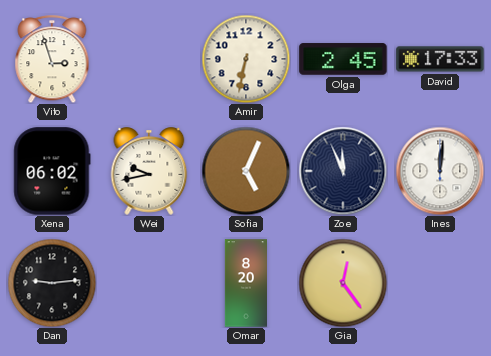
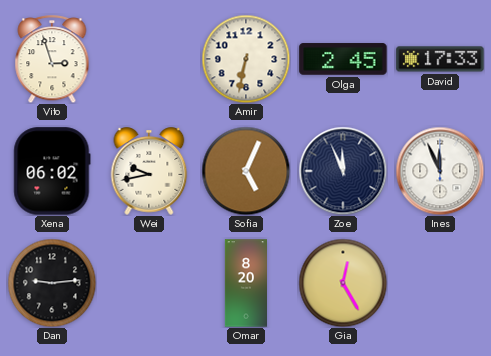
Ines: 12:01 -> 11:56 (440, 171)
Gia: 12:24 -> 12:25 (343, 283)
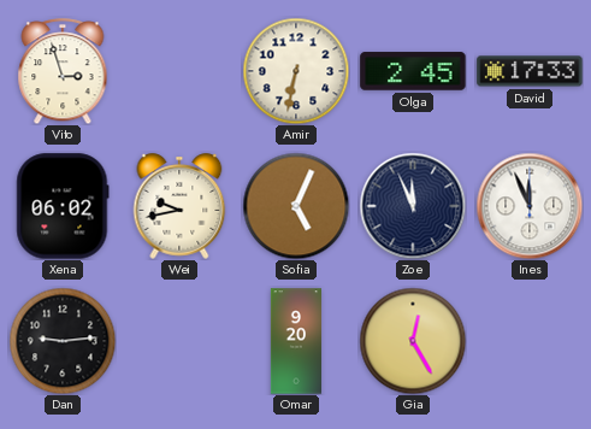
Omar: 8:20 -> 9:20 (295, 341)
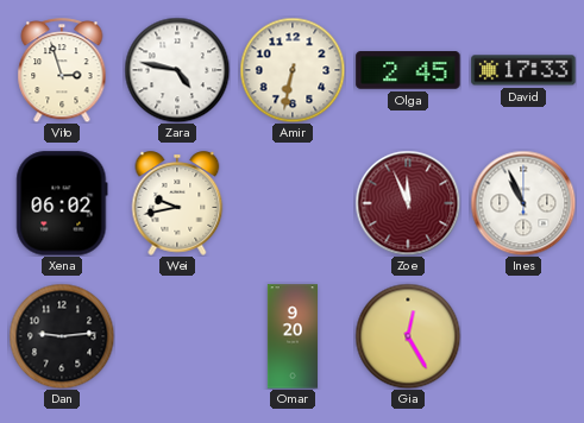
Zara: none -> 4:47 (177, 70)
Sofia: 5:04 -> none (296, 206)
Zoe dial: navy -> burgundy (408, 203)
Ines: 11:56 -> 10:56 (523, 203)
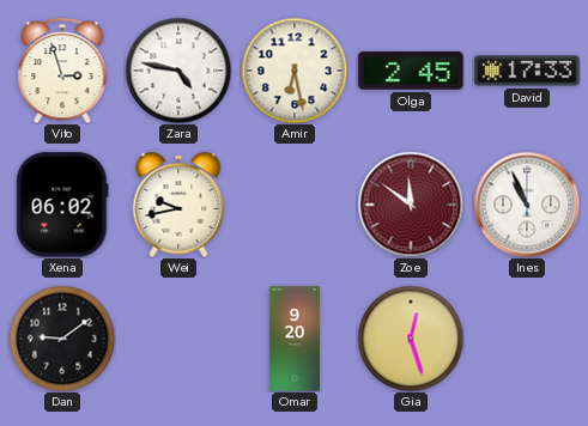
Amir: 6:32 -> 6:28 (295, 71)
Zoe: 11:56 -> 11:51 (411, 205)
Dan: 9:14 -> 9:09 (62, 339)
Gia: 12:25 -> 12:27 (411, 339)
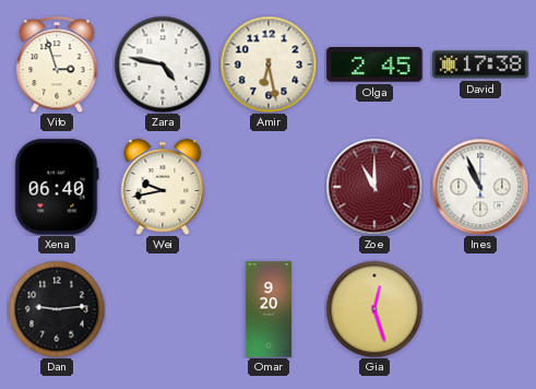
David: 17:33 -> 17:38 (480, 64)
Xena: 06:02 -> 06:40 (57, 187)
Zoe: 11:51 -> 11:00 (374, 187)
Dan: 9:09 -> 9:14 (57, 309)
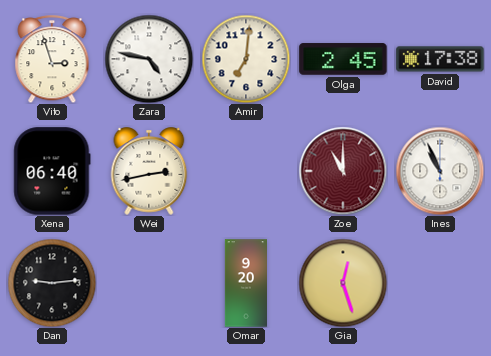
Amir: 6:28 -> 7:01 (246, 59)
Wei: 9:43 -> 2:43 (149, 171)
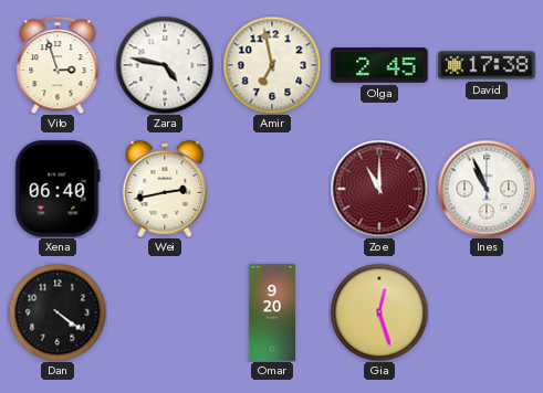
Amir: 7:01 -> 6:58 (272, 65)
Dan: 9:14 -> 4:21 (58, 312)
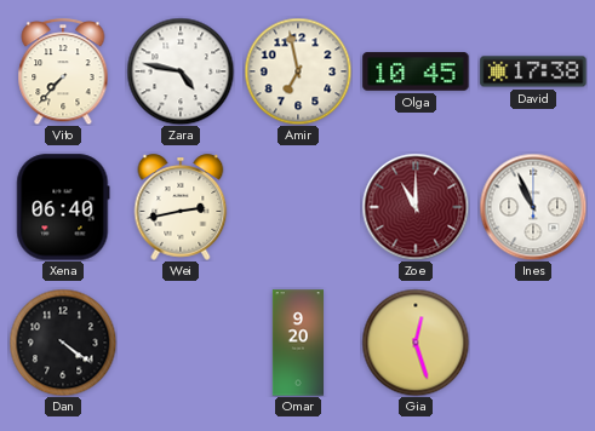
Vito: 2:57 -> 7:37 (63, 71)
Olga: 2:45 -> 10:45 (416, 71)
